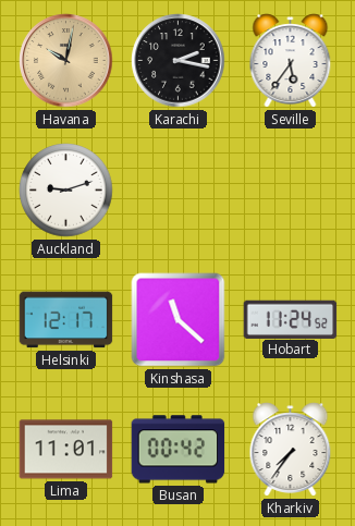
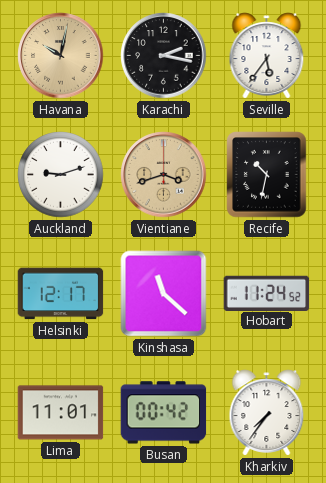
Vientiane: none -> 3:42 (164, 175)
Recife: none -> 10:32 (267, 175)
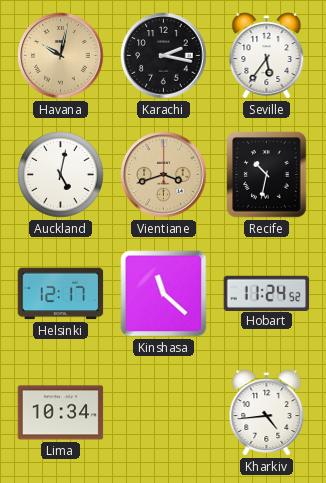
Auckland: 9:12 -> 5:02 (61, 175)
Lima: 11:01 -> 10:34 (61, 413)
Busan: 00:42 -> none (164, 413)
Kharkiv: 7:36 -> 4:44 (267, 413)
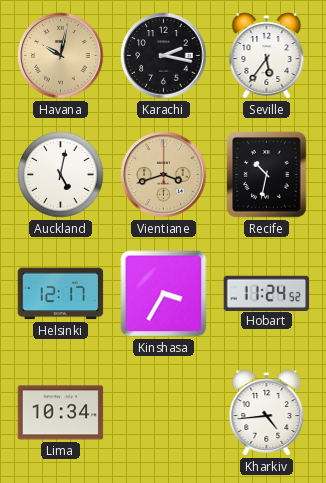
Kinshasa: 11:22 -> 3:35 (164, 294)
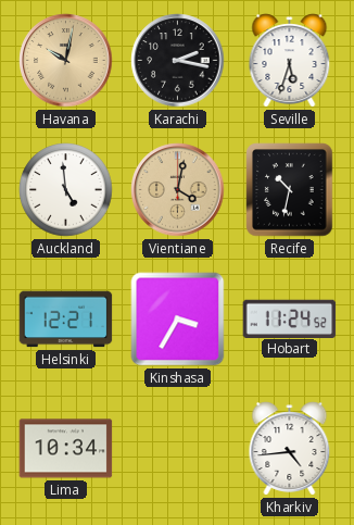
Seville: 5:36 -> 5:33 (290, 61)
Auckland: 5:02 -> 4:59 (66, 190)
Vientiane: 3:42 -> 4:02 (178, 190)
Helsinki: 12:17 -> 12:21 (66, 320)
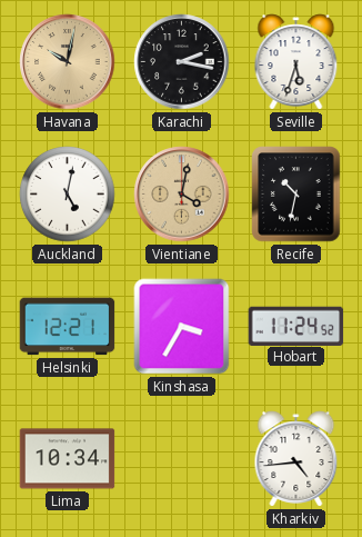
Auckland: 4:59 -> 5:02 (68, 195)
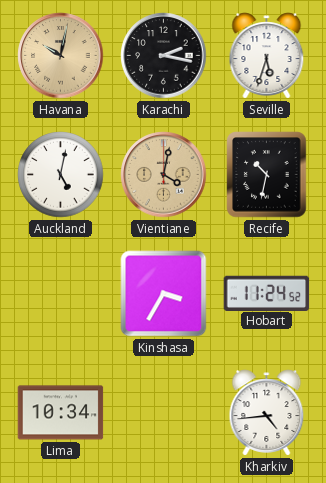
Helsinki: 12:21 -> none (68, 327)
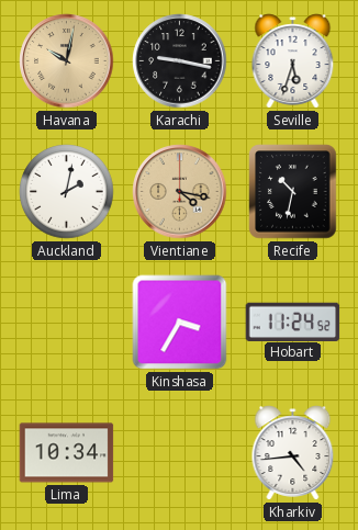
Karachi: 2:17 -> 9:17 (180, 61)
Auckland: 5:02 -> 2:02 (67, 192)
Vientiane: 4:02 -> 4:17 (180, 192)
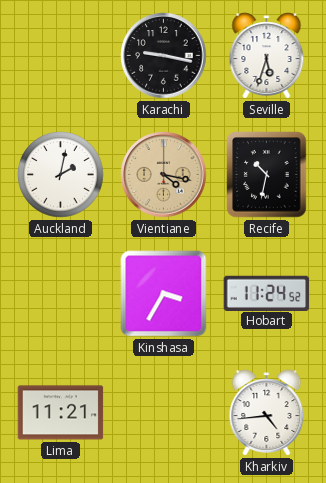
Havana: 10:02 -> none (67, 61)
Lima: 10:34 -> 11:21 (61, 413)
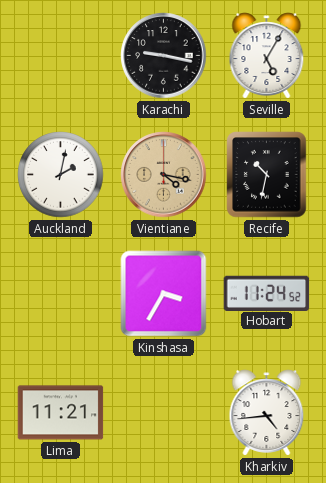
Seville: 5:33 -> 5:05 (267, 56)
